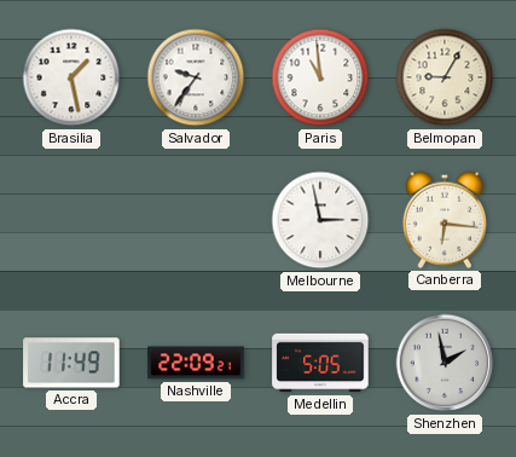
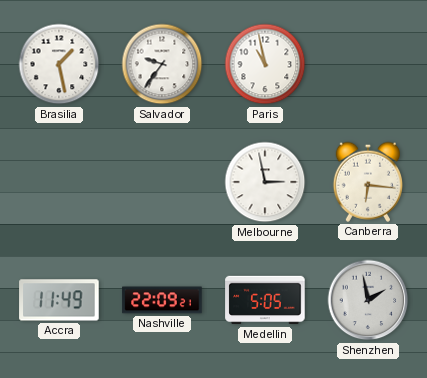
Paris: 10:59 -> 10:58 (265, 64)
Belmopan: 9:05 -> none (445, 77)
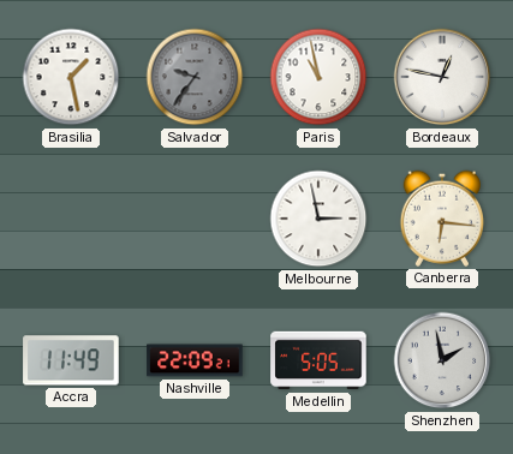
Salvador dial: white -> grey (195, 77)
Bordeaux: none -> 12:47 (442, 77)
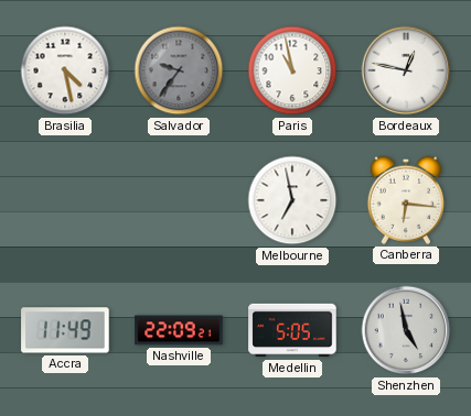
Brasilia: 1:28 -> 4:28 (65, 70)
Melbourne: 2:58 -> 6:58 (292, 200)
Shenzhen: 1:58 -> 4:58 (406, 330)
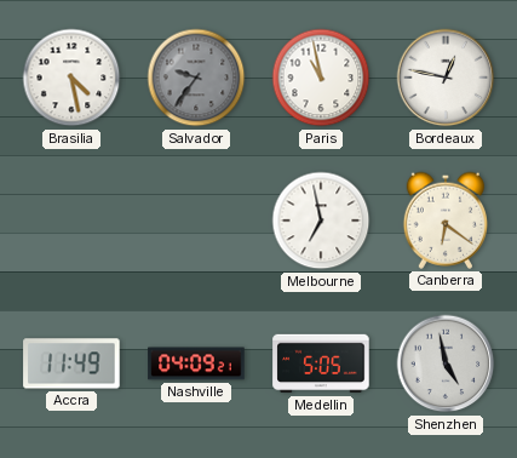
Canberra: 6:16 -> 6:21 (444, 221)
Nashville: 22:09 -> 04:09 (196, 363)
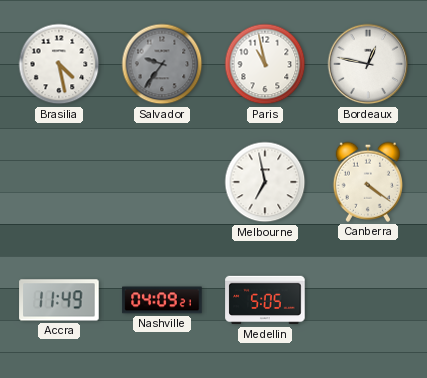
Canberra: 6:21 -> 4:21 (367, 182)
Shenzhen: 4:58 -> none (446, 363)
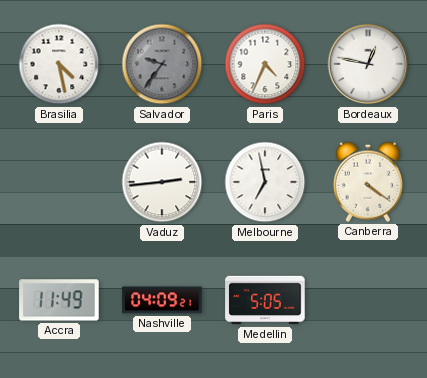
Paris: 10:58 -> 4:34 (265, 64)
Vaduz: none -> 2:44 (162, 182)
